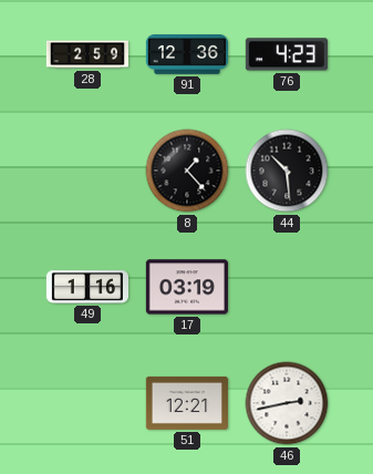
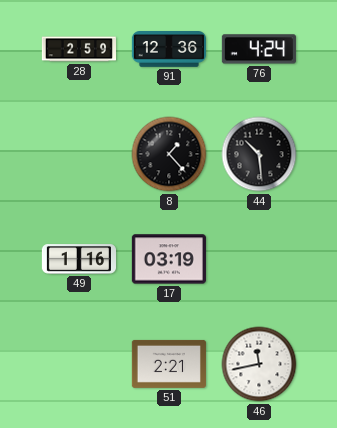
76: 4:23 -> 4:24 (259, 49)
51: 12:21 -> 2:21 (169, 364)
46: 2:43 -> 11:43 (259, 364)
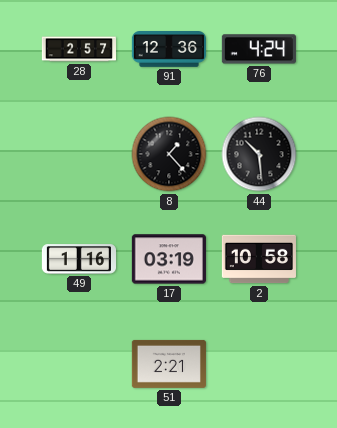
28: 2:59 -> 2:57 (78, 49)
2: none -> 10:58 (259, 259)
46: 11:43 -> none (259, 364)
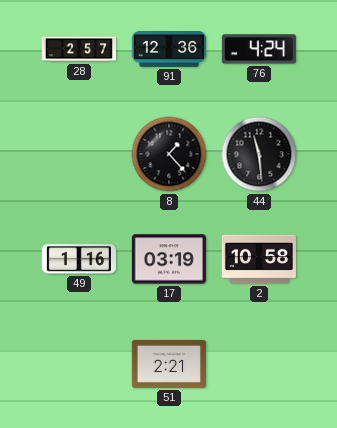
44: 10:29 -> 11:29 (259, 154)
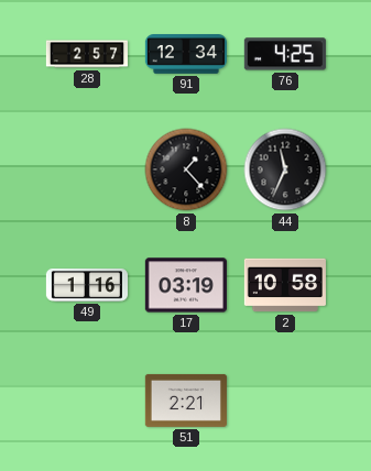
91: 12:36 -> 12:34 (185, 55)
76: 4:24 -> 4:25 (285, 54)
44: 11:29 -> 11:34 (285, 169)
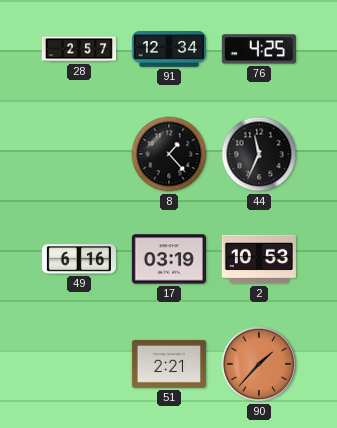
49: 1:16 -> 6:16 (78, 259)
2: 10:58 -> 10:53 (259, 259)
90: none -> 1:37 (259, 364)
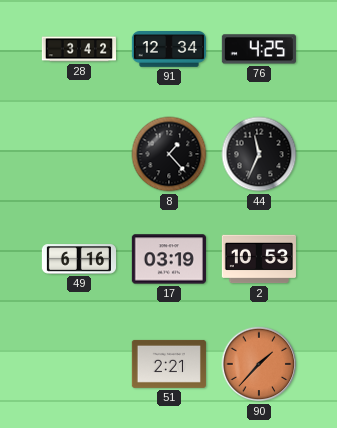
28: 2:57 -> 3:42 (78, 49)
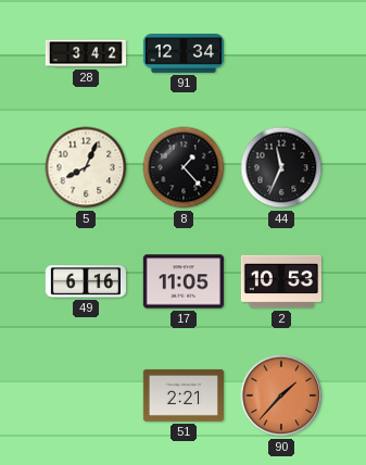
76: 4:25 -> none (259, 49)
5: none -> 8:04 (86, 167)
17: 03:19 -> 11:05 (184, 281)
